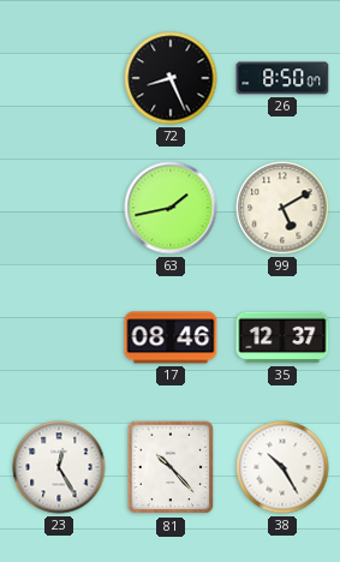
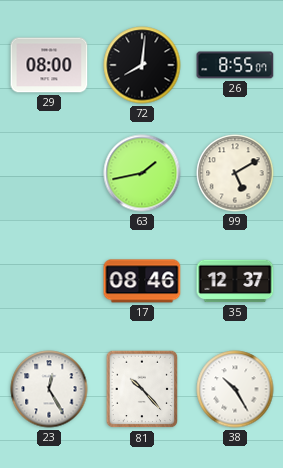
29: none -> 08:00 (49, 65)
72: 8:26 -> 8:01 (142, 65)
26: 8:50 -> 8:55 (235, 65)
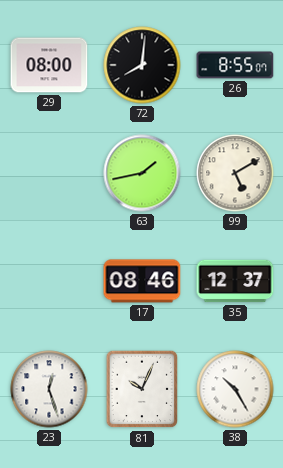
23: 12:25 -> 12:27 (49, 389)
81: 10:23 -> 10:04 (142, 389)
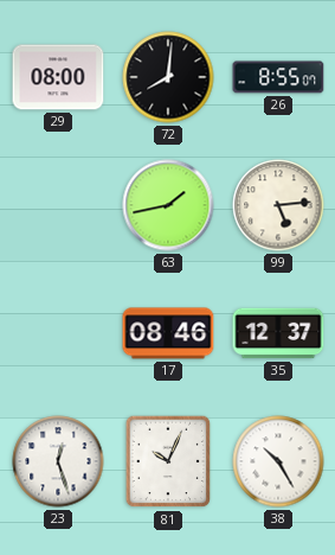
99: 5:10 -> 5:14 (278, 205)
